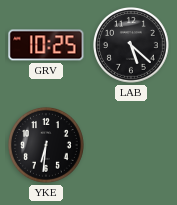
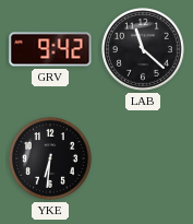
GRV: 10:25 -> 9:42 (50, 49)
LAB: 5:22 -> 11:22 (144, 50)
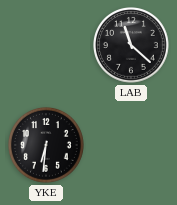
GRV: 9:42 -> none (50, 49)
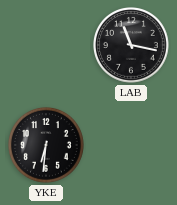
LAB: 11:22 -> 11:17 (132, 46)
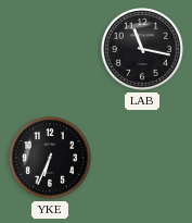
YKE: 6:31 -> 6:34 (51, 159)
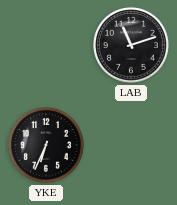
LAB: 11:17 -> 11:12 (132, 46)
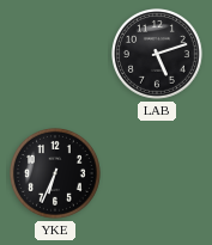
LAB: 11:12 -> 5:12 (158, 55)
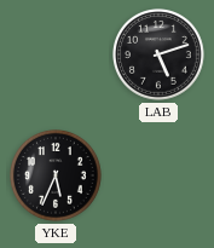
YKE: 6:34 -> 5:34 (57, 177)
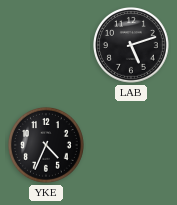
YKE: 5:34 -> 4:34 (47, 146)
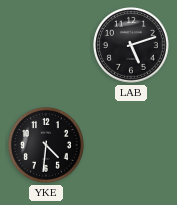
YKE: 4:34 -> 4:31 (47, 146)
